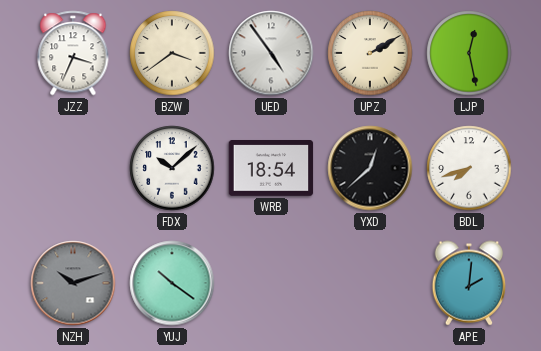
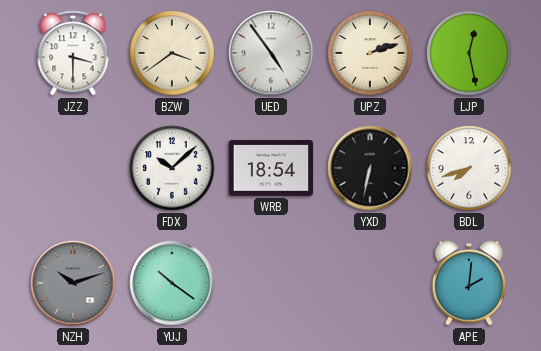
JZZ: 3:34 -> 3:30 (73, 53)
UPZ: 2:10 -> 2:12 (370, 53)
YXD: 12:38 -> 6:32 (370, 168)
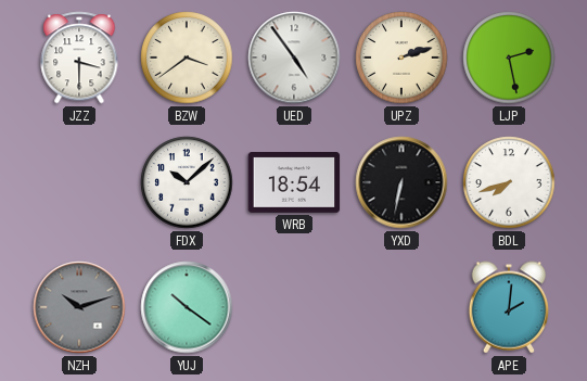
LJP: 12:28 -> 2:28 (509, 58)
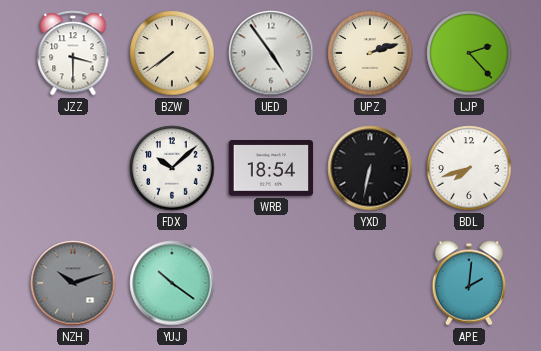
BZW: 3:39 -> 7:39 (172, 53)
LJP: 2:28 -> 2:23 (469, 53)
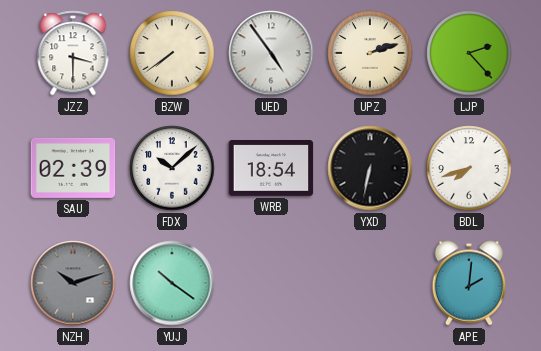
SAU: none -> 02:39 (73, 168)
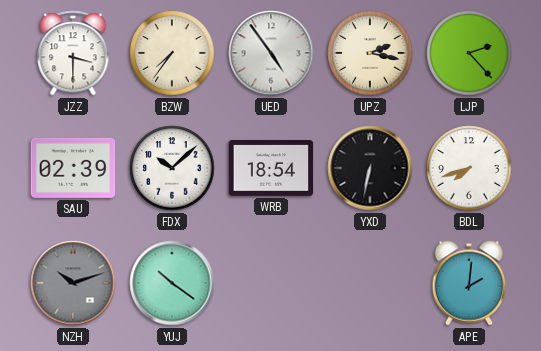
BZW: 7:39 -> 7:36 (172, 53)
UPZ: 2:12 -> 2:17 (370, 53)
